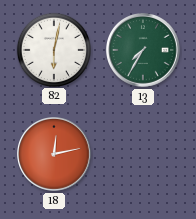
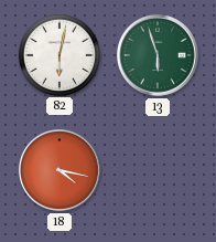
13: 7:35 -> 5:57 (159, 56)
18: 12:13 -> 4:17 (61, 171)
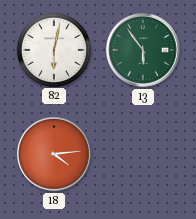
13: 5:57 -> 5:54 (144, 51)
18: 4:17 -> 4:14 (55, 155)
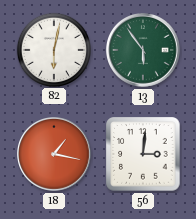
18: 4:14 -> 1:17 (55, 155)
56: none -> 3:01 (143, 154)
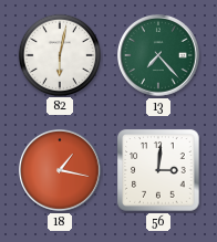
13: 5:54 -> 7:23 (159, 56)
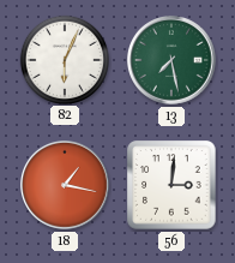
82: 6:02 -> 6:04 (64, 59)
13: 7:23 -> 7:28 (173, 61)
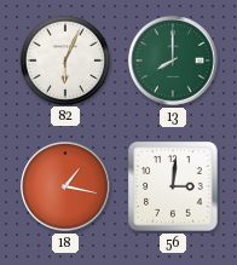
13: 7:28 -> 8:00 (174, 62)
